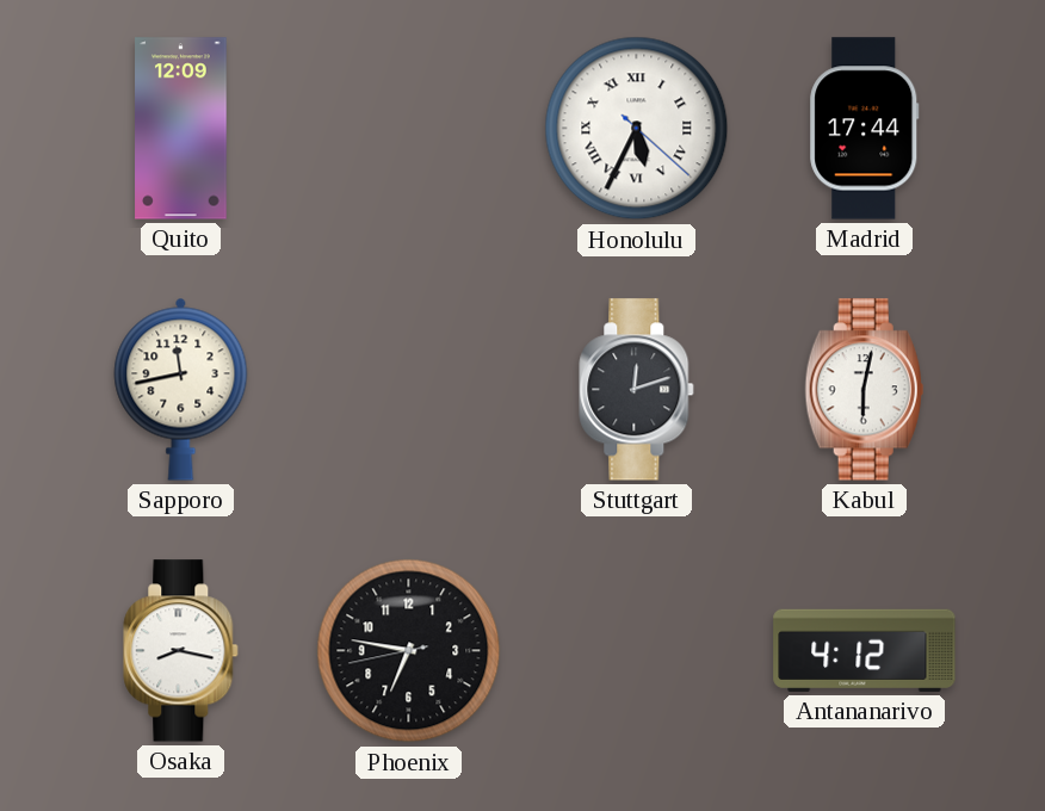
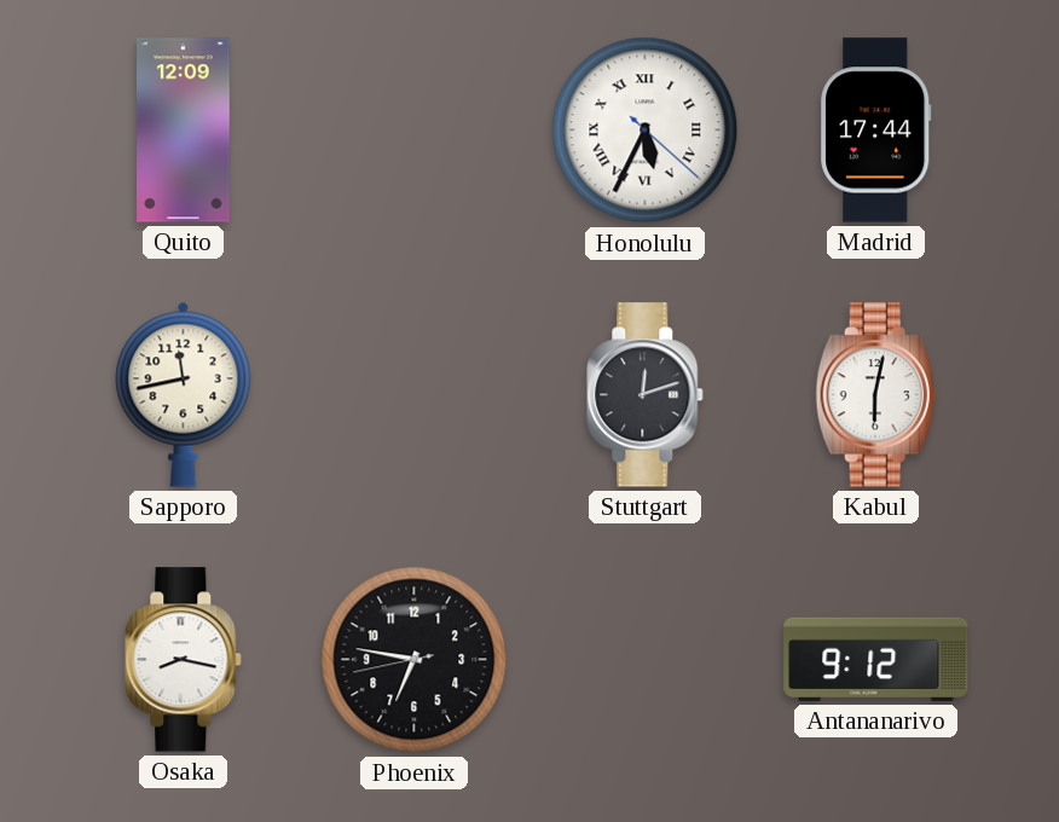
Antananarivo: 4:12 -> 9:12 (876, 659)
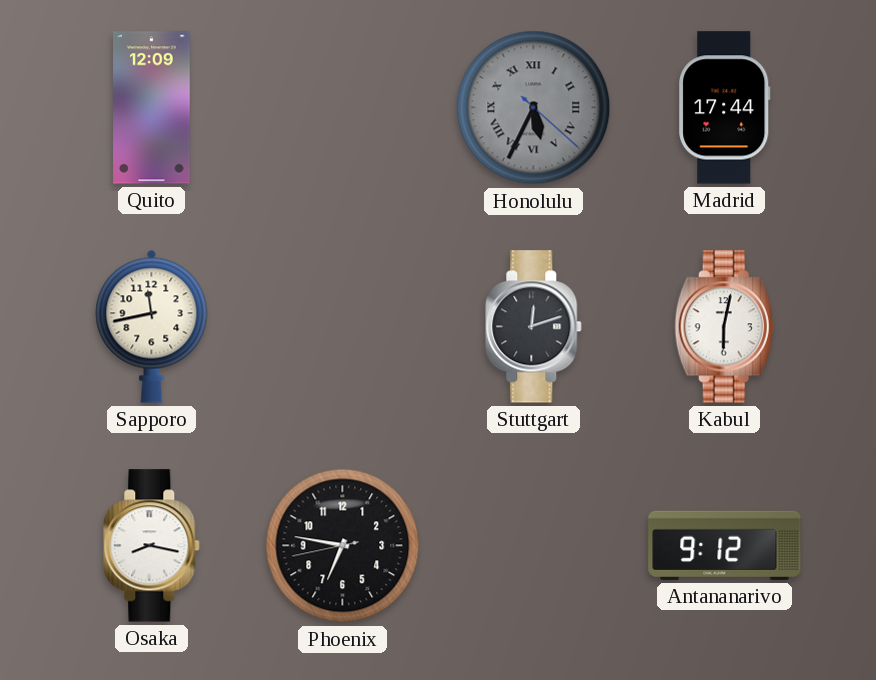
Honolulu dial: white -> grey (534, 108)
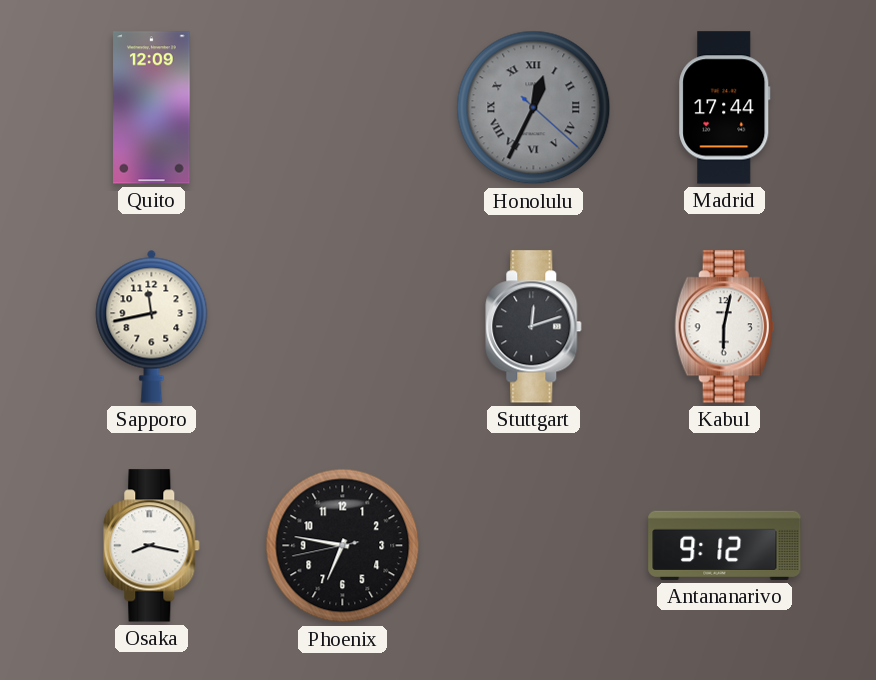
Honolulu: 5:34 -> 12:34 (534, 108)
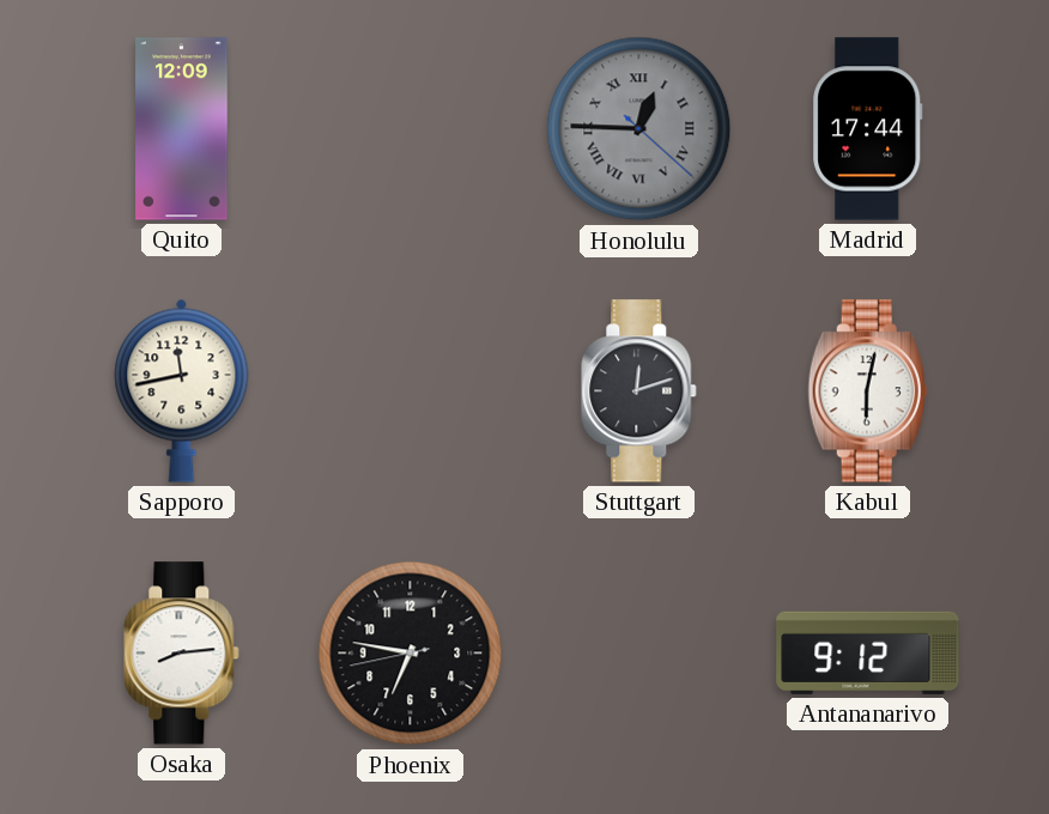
Honolulu: 12:34 -> 12:45 (639, 129)
Osaka: 8:17 -> 8:14 (182, 654)
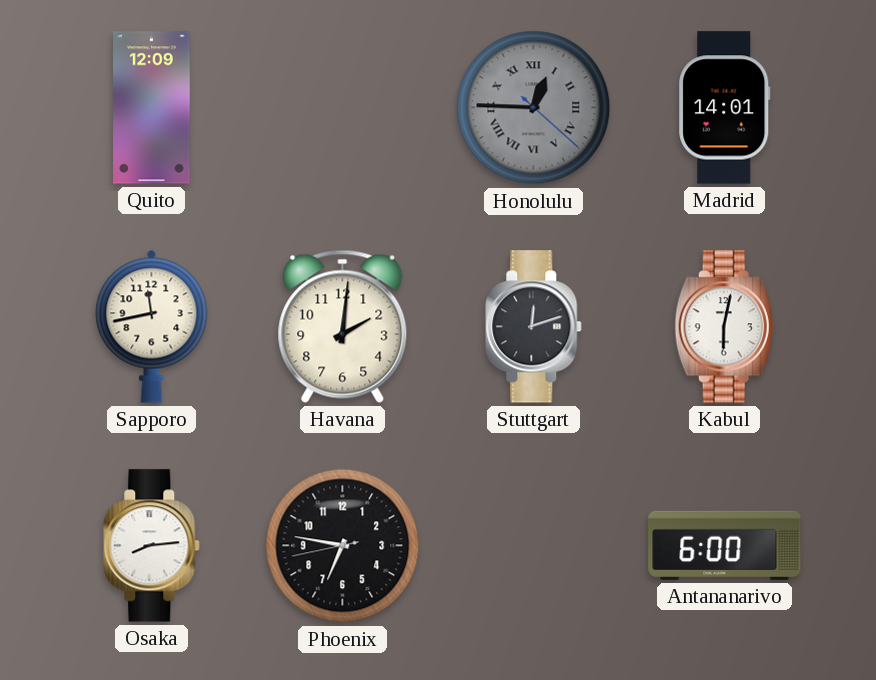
Madrid: 17:44 -> 14:01 (725, 108)
Havana: none -> 2:01 (343, 326)
Antananarivo: 9:12 -> 6:00 (725, 545)
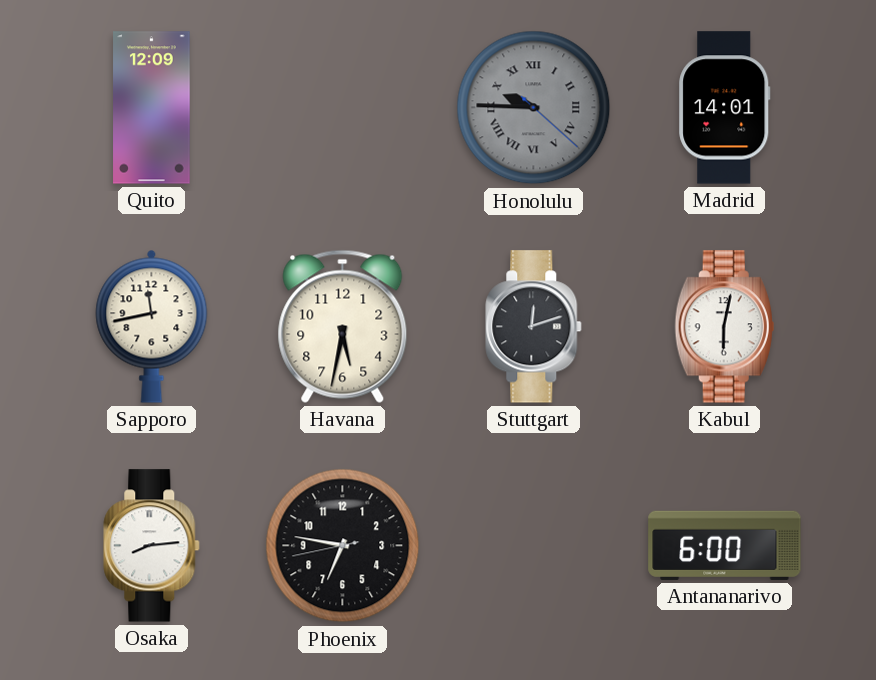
Honolulu: 12:45 -> 9:45 (534, 108)
Havana: 2:01 -> 5:32 (343, 326)
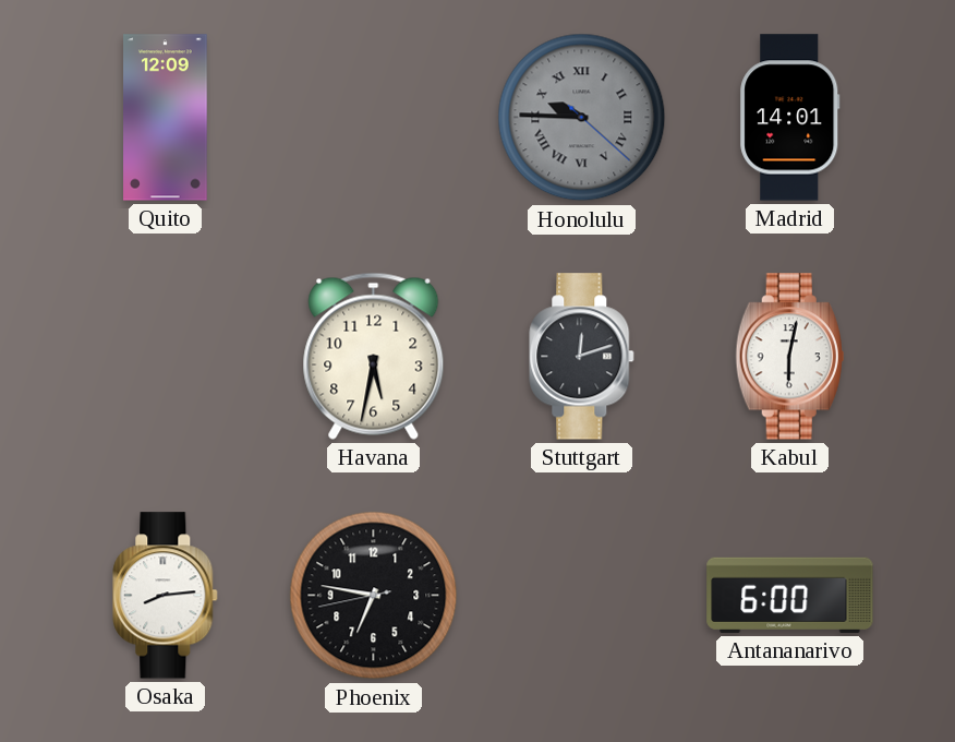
Sapporo: 11:43 -> none (152, 326)
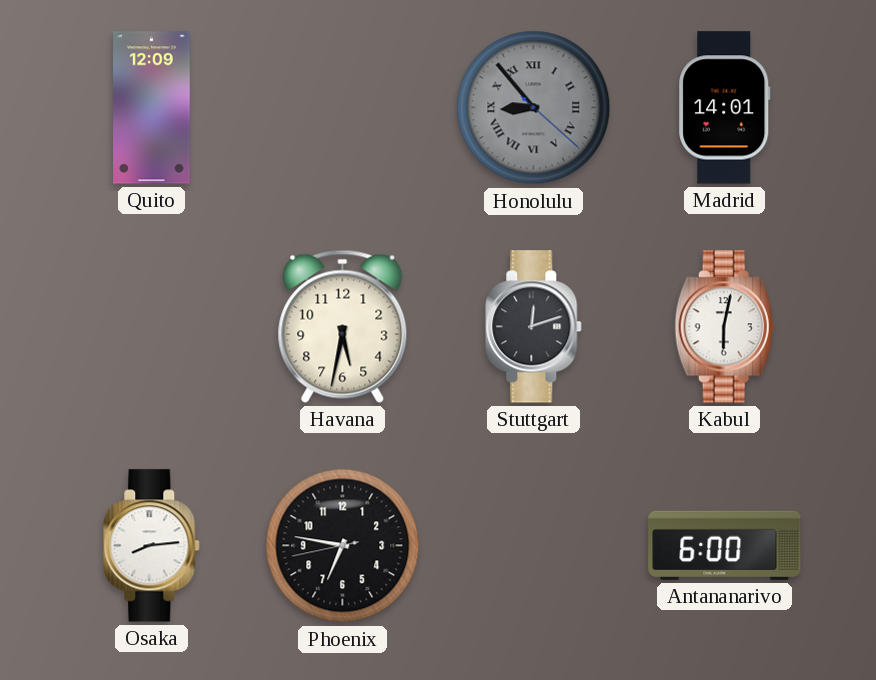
Honolulu: 9:45 -> 8:53 (534, 108)
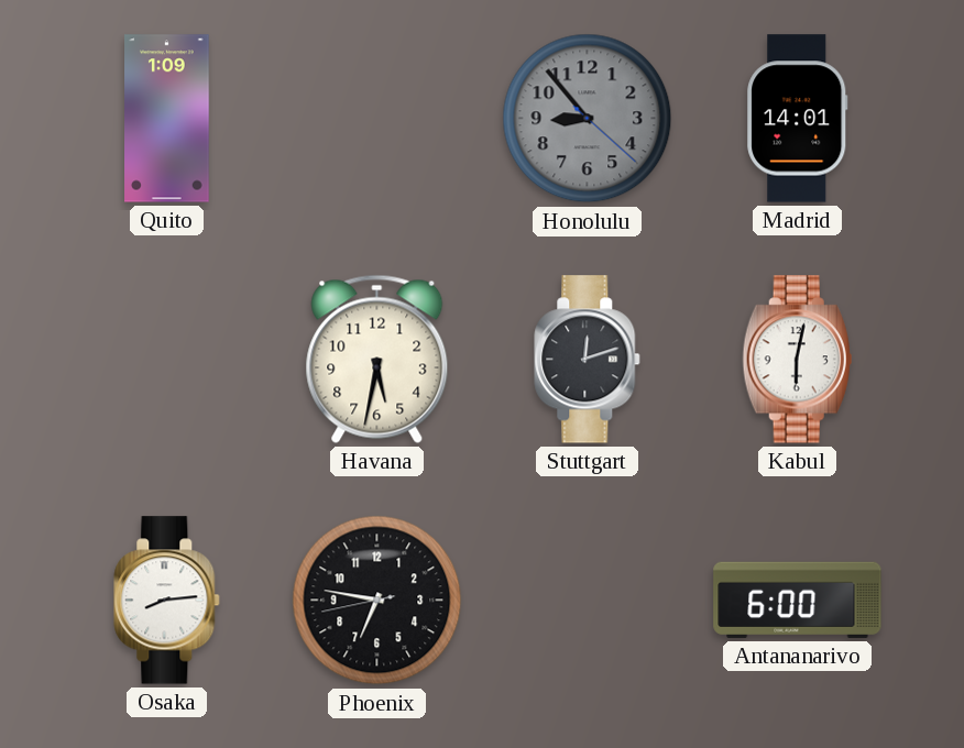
Quito: 12:09 -> 1:09 (167, 119)
Honolulu numerals: Roman -> Arabic (588, 119)
